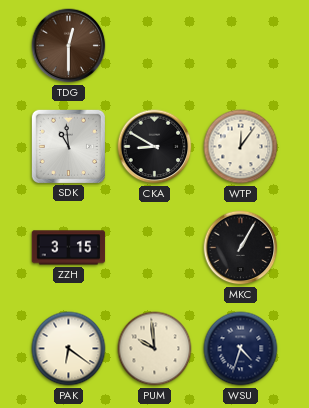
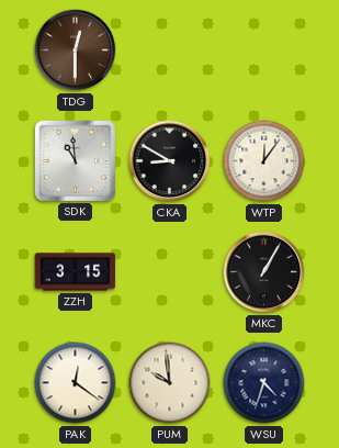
PAK: 6:21 -> 12:21 (76, 383)
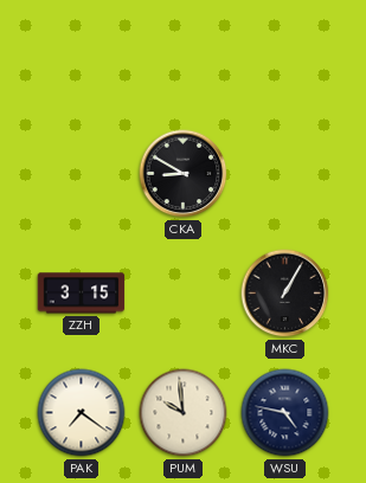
TDG: 12:30 -> none (76, 51)
SDK: 10:59 -> none (75, 160)
WTP: 12:06 -> none (264, 161)
PAK: 12:21 -> 7:21 (82, 413)
WSU: 4:33 -> 4:47 (285, 413)
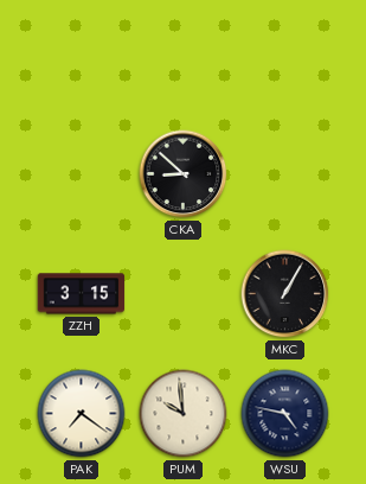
CKA: 8:50 -> 8:52 (184, 174)
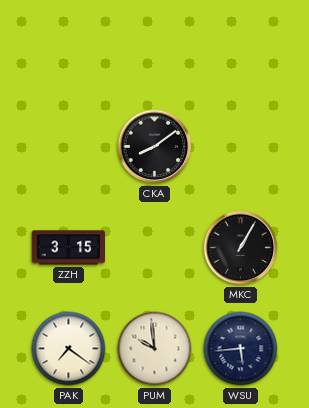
CKA: 8:52 -> 8:09 (155, 147)
WSU: 4:47 -> 5:44 (241, 349)
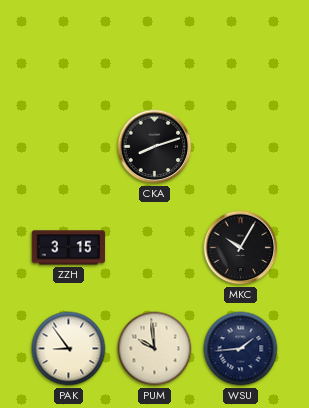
CKA: 8:09 -> 8:12 (155, 147)
MKC: 1:05 -> 10:05 (241, 248)
PAK: 7:21 -> 8:54 (69, 349)
WSU: 5:44 -> 1:44 (241, 349)
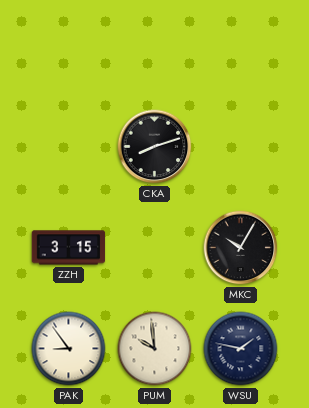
WSU: 1:44 -> 1:47 (241, 349)
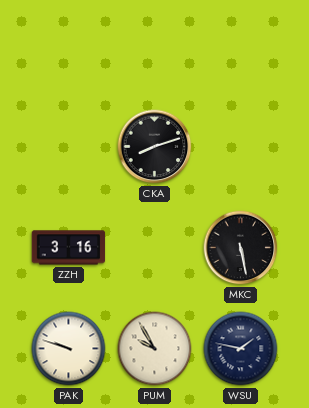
ZZH: 3:15 -> 3:16 (69, 248)
MKC: 10:05 -> 5:28 (241, 248)
PAK: 8:54 -> 9:48 (69, 349)
PUM: 9:59 -> 9:55 (155, 349)
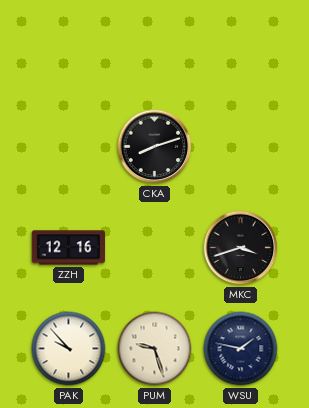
ZZH: 3:16 -> 12:16 (69, 248)
MKC: 5:28 -> 3:42 (241, 248)
PAK: 9:48 -> 9:53 (69, 349)
PUM: 9:55 -> 9:27 (155, 349)
